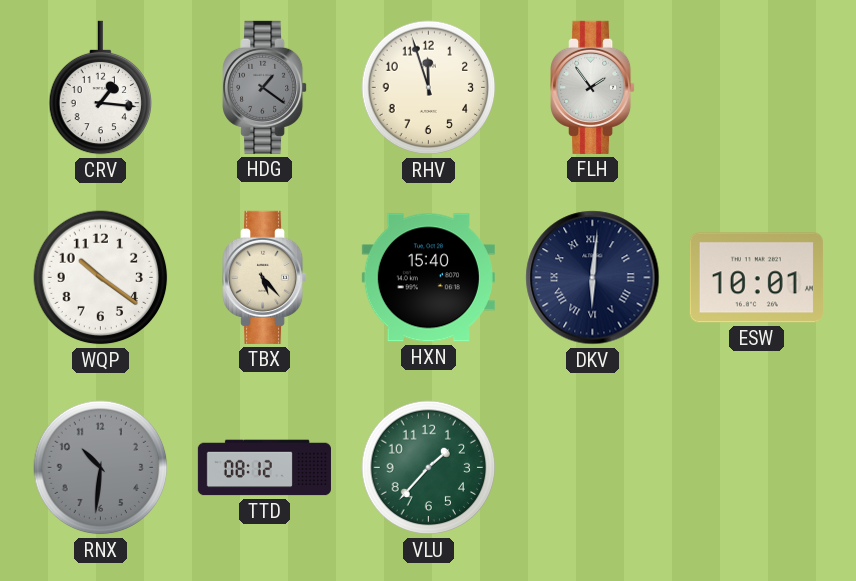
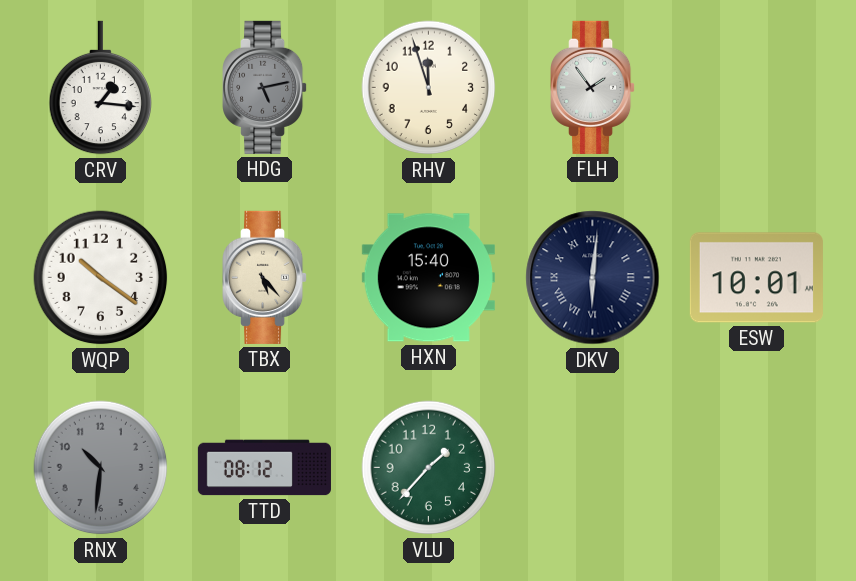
HDG: 1:21 -> 5:13 (266, 87)
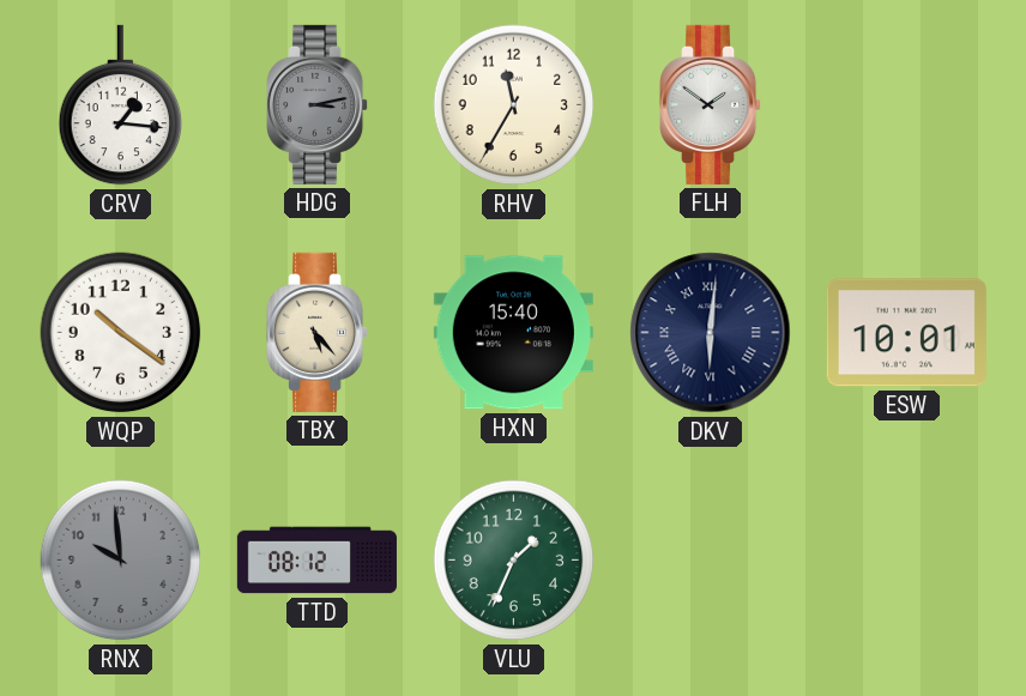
HDG: 5:13 -> 3:13 (319, 104)
RHV: 11:57 -> 11:35 (514, 105)
FLH: 1:54 -> 1:51 (712, 104)
RNX: 10:31 -> 9:59 (121, 561)
VLU: 1:37 -> 1:34 (514, 561)
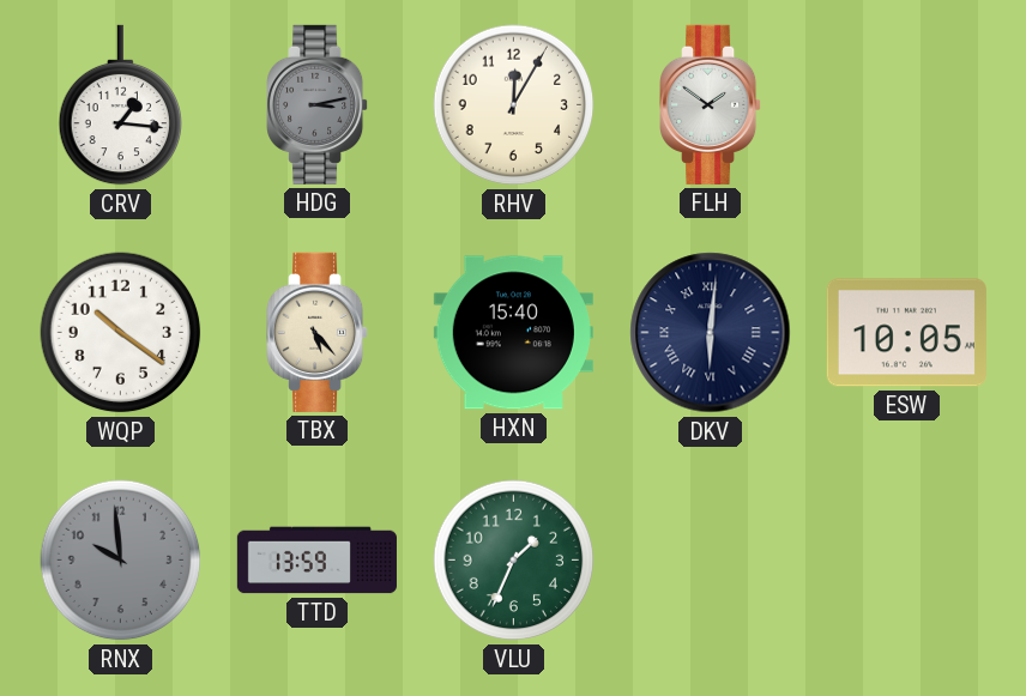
RHV: 11:35 -> 12:05 (514, 105)
ESW: 10:01 -> 10:05 (906, 333)
TTD: 08:12 -> 13:59 (316, 561)
